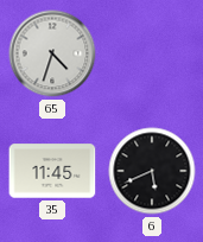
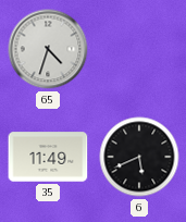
35: 11:45 -> 11:49 (48, 157)
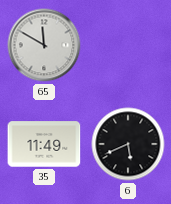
65: 4:33 -> 11:50 (44, 45)
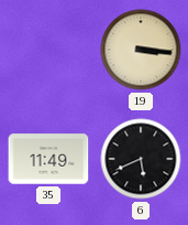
65: 11:50 -> none (44, 45)
19: none -> 3:16 (141, 50)
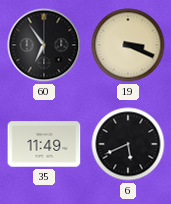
60: none -> 6:54 (44, 45)
19: 3:16 -> 3:19 (128, 45)
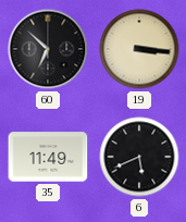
60: 6:54 -> 6:52 (48, 49)
19: 3:19 -> 3:16 (139, 49)
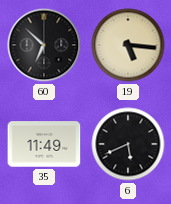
19: 3:16 -> 5:16 (128, 45)
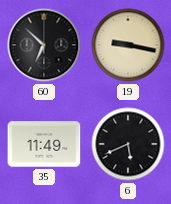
19: 5:16 -> 9:17 (128, 45)
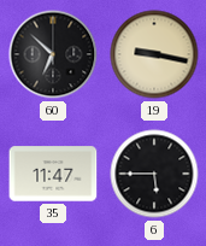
35: 11:49 -> 11:47 (53, 174)
6: 5:41 -> 5:45 (154, 174)
